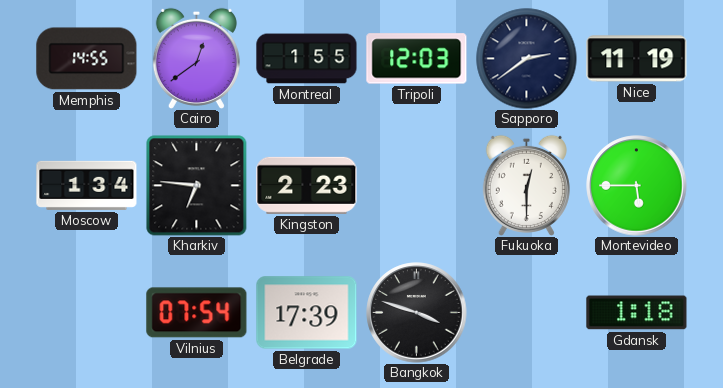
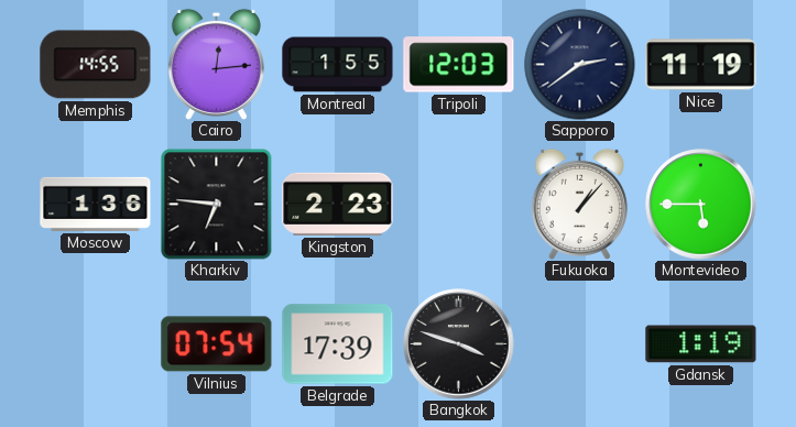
Cairo: 12:39 -> 12:14 (216, 64)
Moscow: 1:34 -> 1:36 (96, 204)
Fukuoka: 12:30 -> 1:07 (579, 204)
Gdansk: 1:18 -> 1:19 (701, 344)
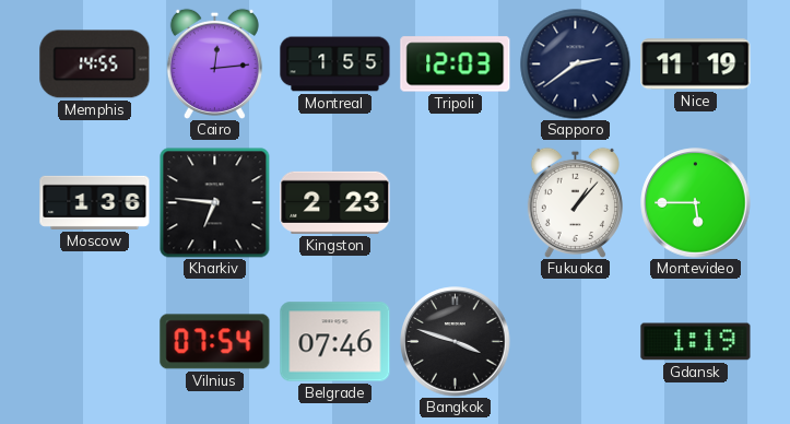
Belgrade: 17:39 -> 07:46 (335, 342)
